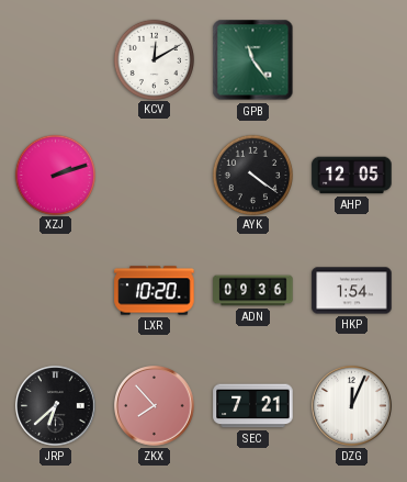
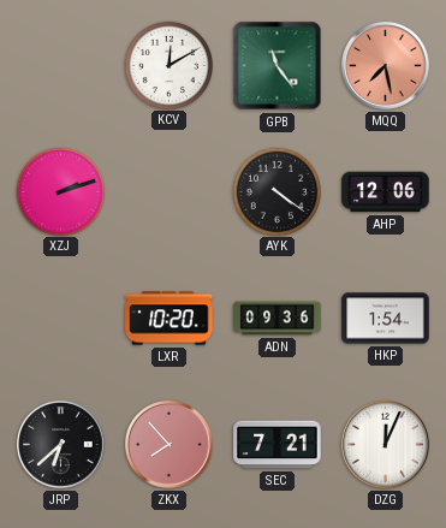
MQQ: none -> 7:28 (386, 66)
AHP: 12:05 -> 12:06 (386, 192)
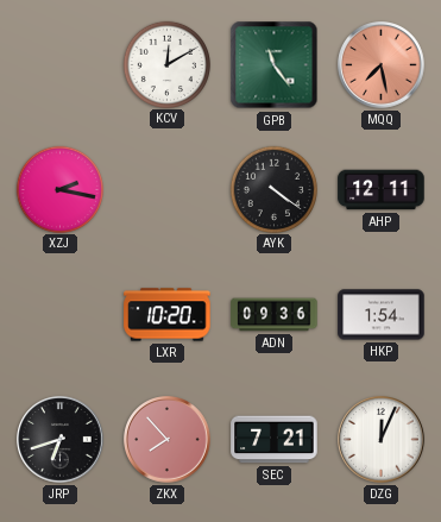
XZJ: 2:12 -> 2:17 (59, 189)
AHP: 12:06 -> 12:11 (382, 190)
JRP: 6:38 -> 6:42 (61, 440)
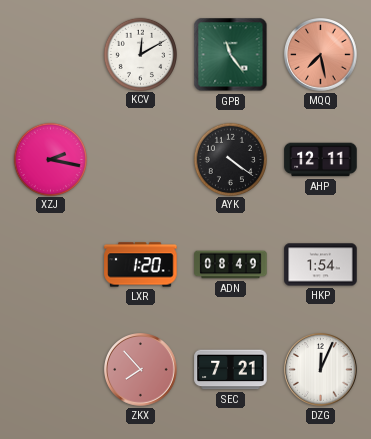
LXR: 10:20 -> 1:20 (141, 265)
ADN: 09:36 -> 08:49 (231, 265)
JRP: 6:42 -> none (61, 440)
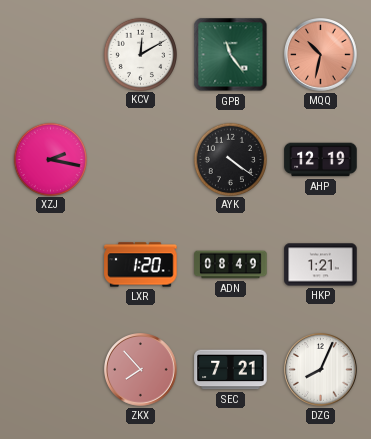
MQQ: 7:28 -> 10:32 (321, 55)
AHP: 12:11 -> 12:19 (321, 160)
HKP: 1:54 -> 1:21 (321, 265)
DZG: 12:04 -> 8:04 (321, 370)
